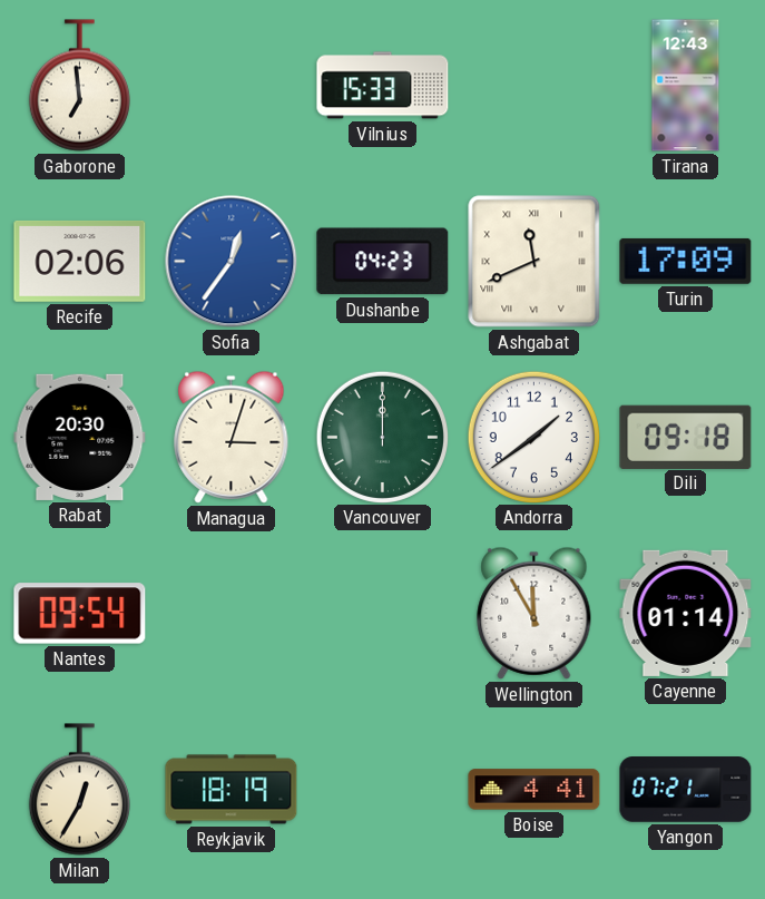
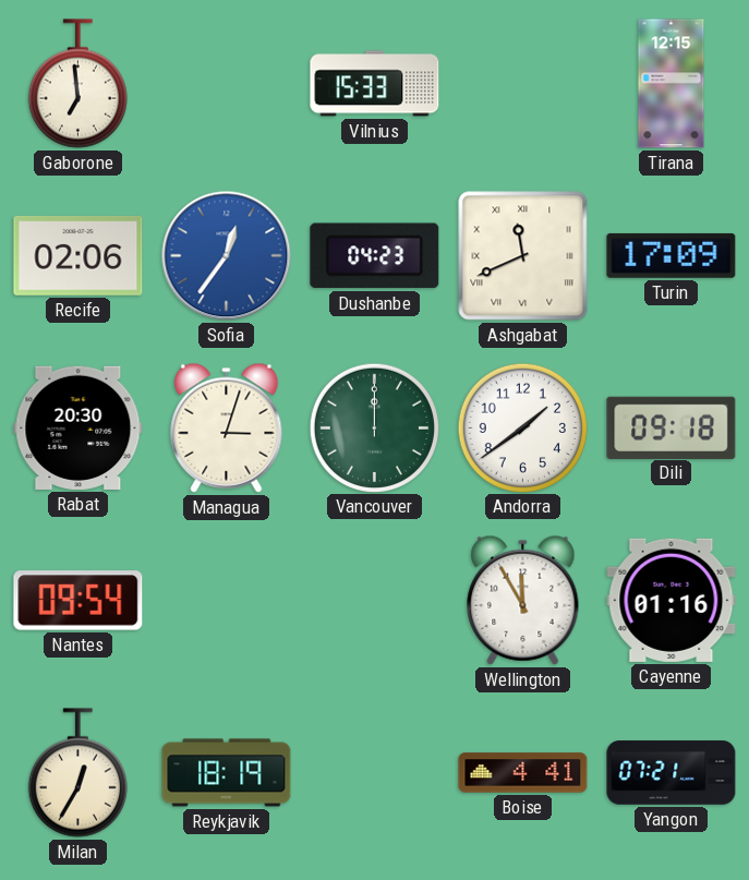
Tirana: 12:43 -> 12:15 (672, 84)
Cayenne: 01:14 -> 01:16 (672, 600)
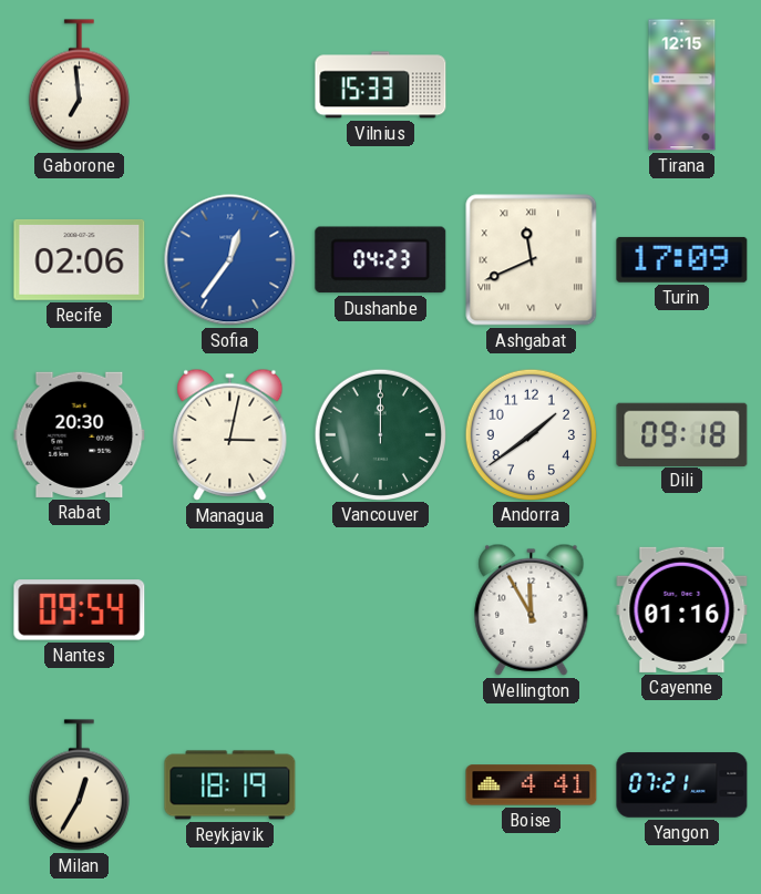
Managua: 3:03 -> 3:02 (230, 434)
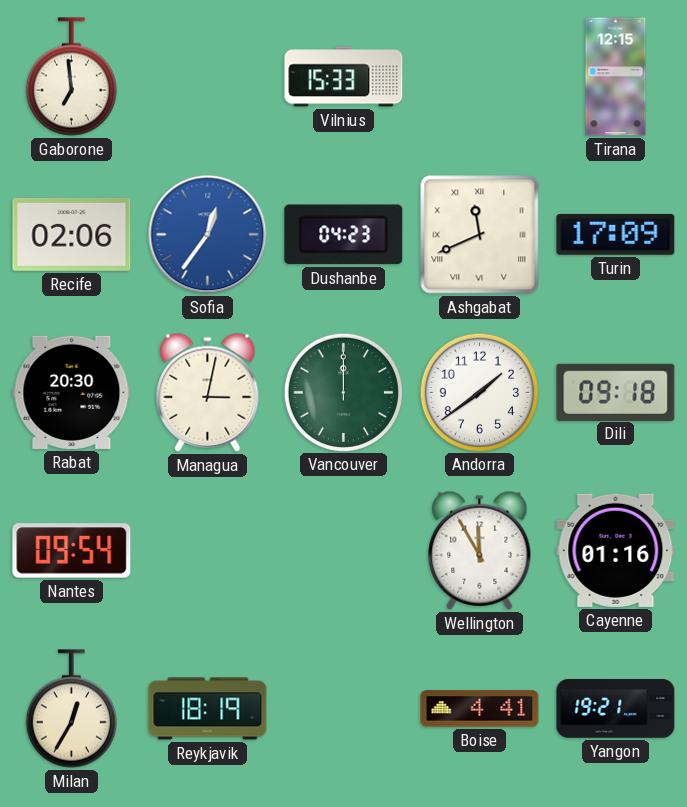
Yangon: 07:21 -> 19:21 (616, 709)
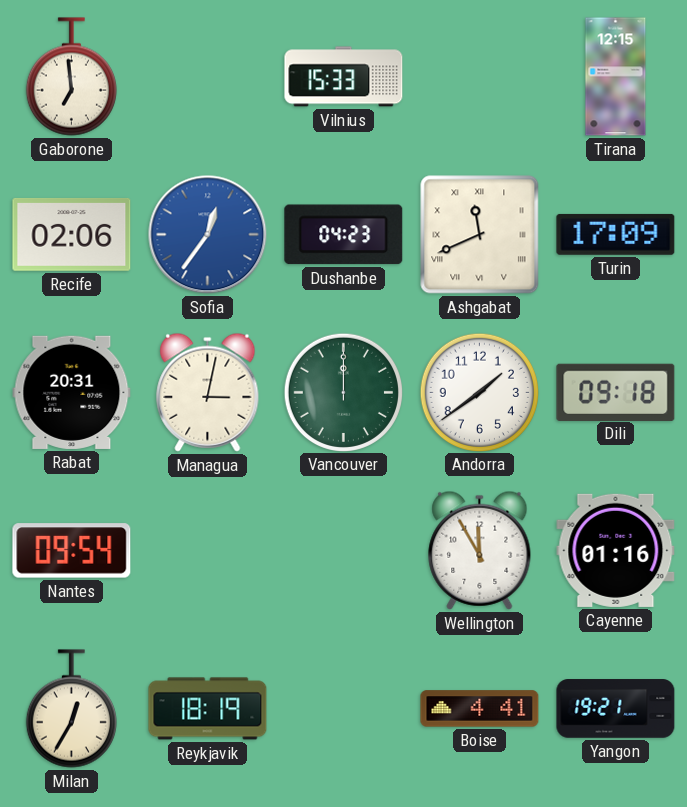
Rabat: 20:30 -> 20:31 (72, 392)
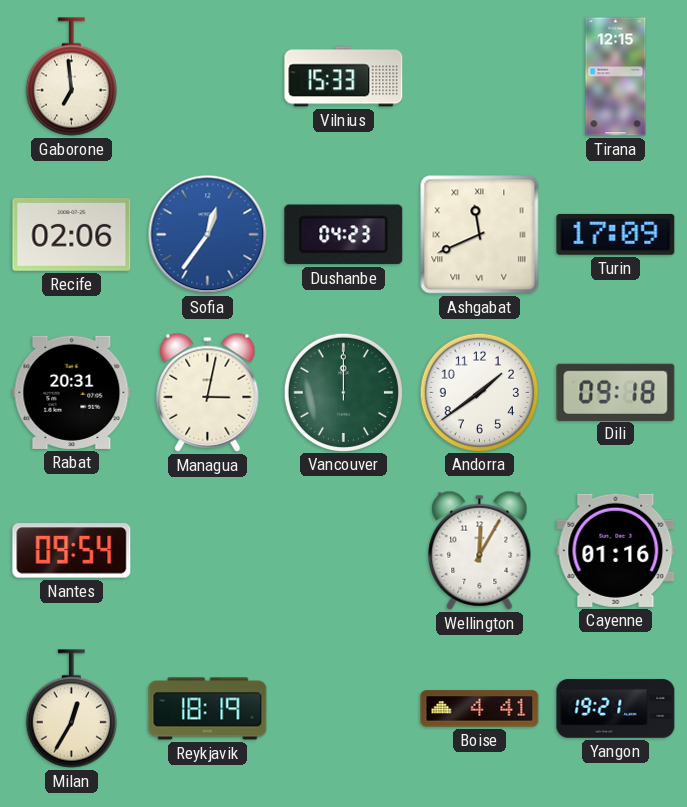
Wellington: 11:55 -> 12:05 (480, 550)
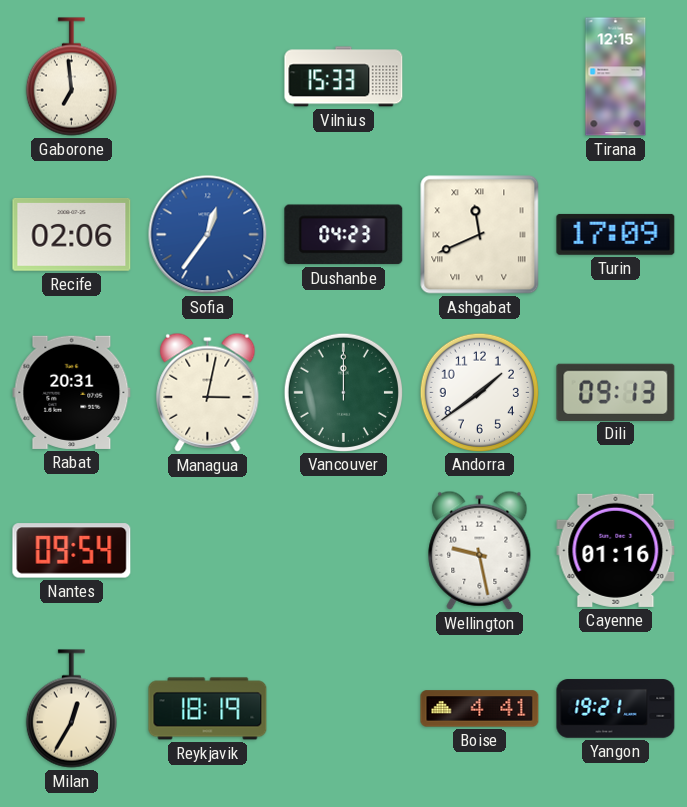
Dili: 09:18 -> 09:13 (616, 392)
Wellington: 12:05 -> 9:28 (480, 550)
